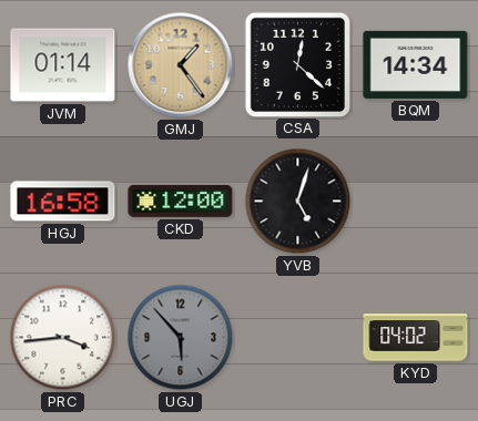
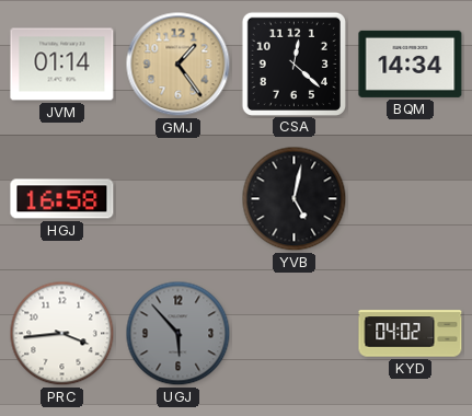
CKD: 12:00 -> none (181, 201)
YVB: 5:03 -> 5:02 (295, 199)
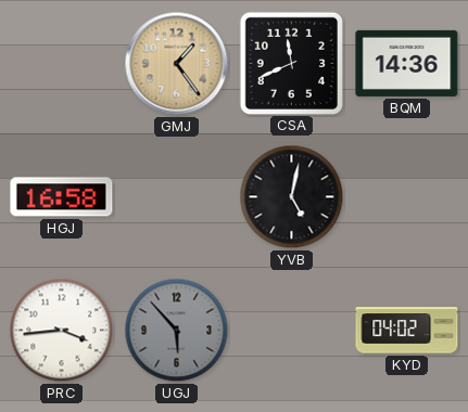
JVM: 01:14 -> none (62, 65)
CSA: 12:22 -> 11:41 (291, 63)
BQM: 14:34 -> 14:36 (407, 63)
